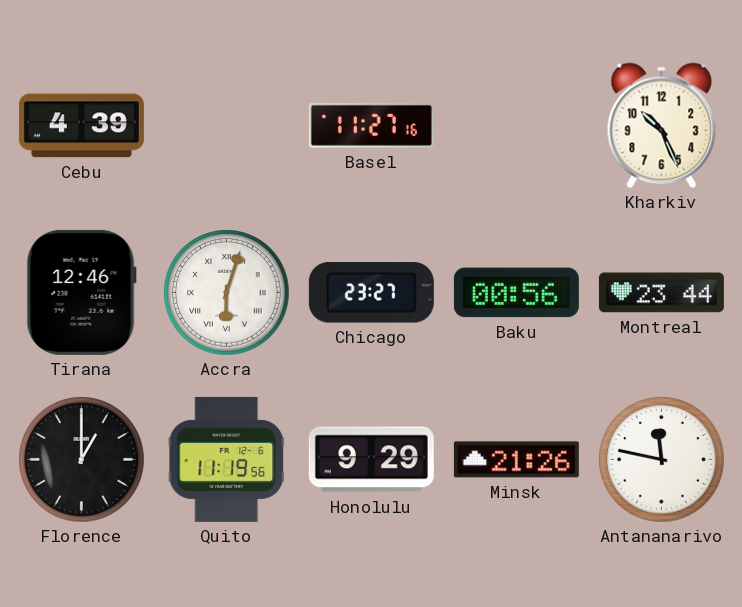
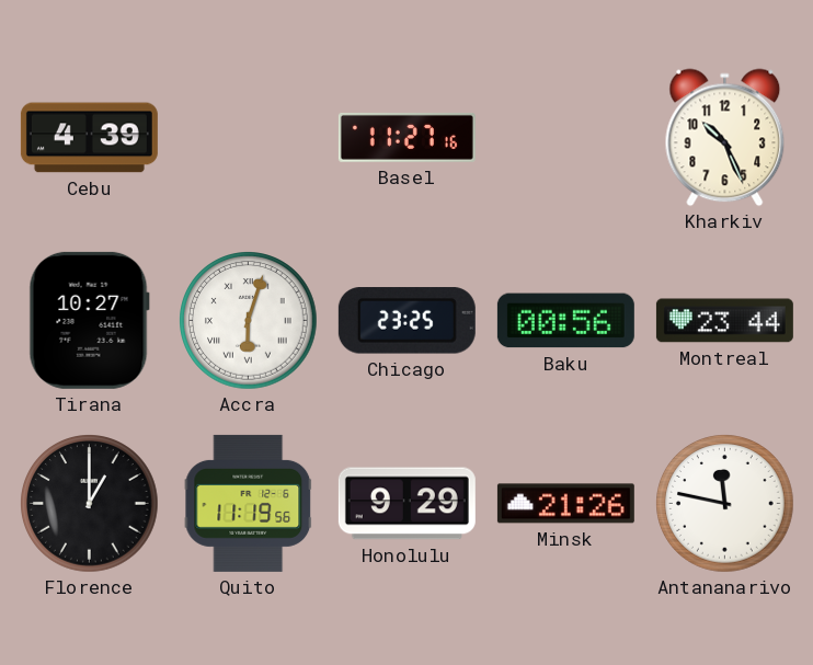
Tirana: 12:46 -> 10:27 (89, 320)
Chicago: 23:27 -> 23:25 (406, 321)
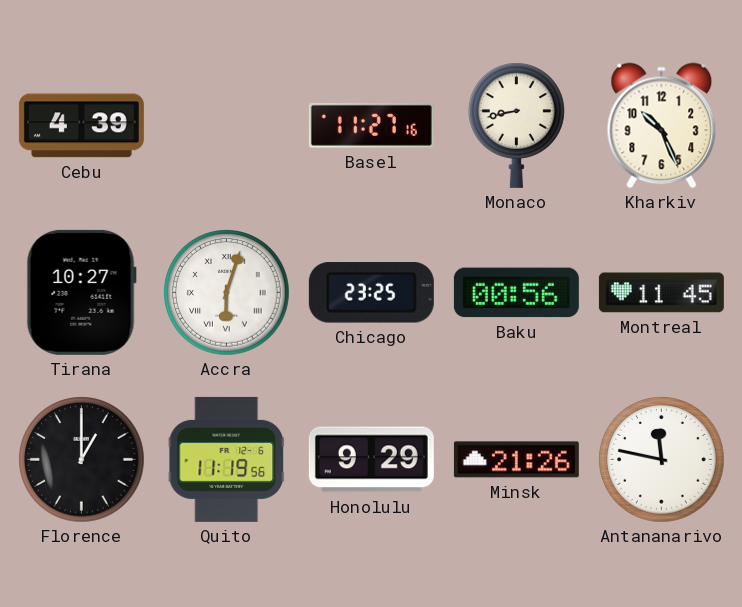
Monaco: none -> 8:43 (516, 125)
Montreal: 23:44 -> 11:45 (661, 293)
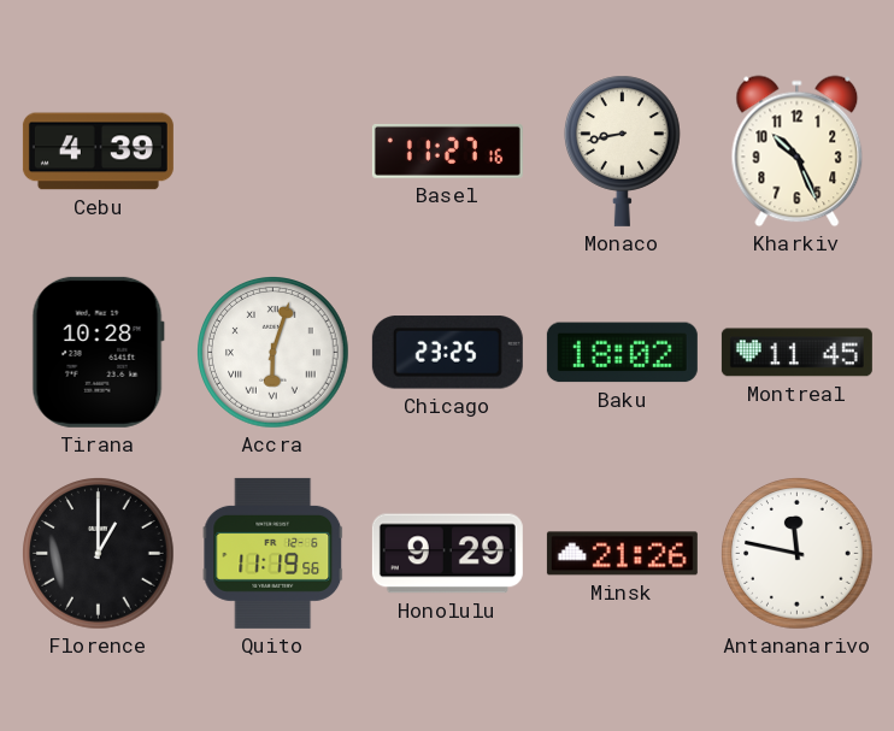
Tirana: 10:27 -> 10:28 (98, 352)
Baku: 00:56 -> 18:02 (622, 353)
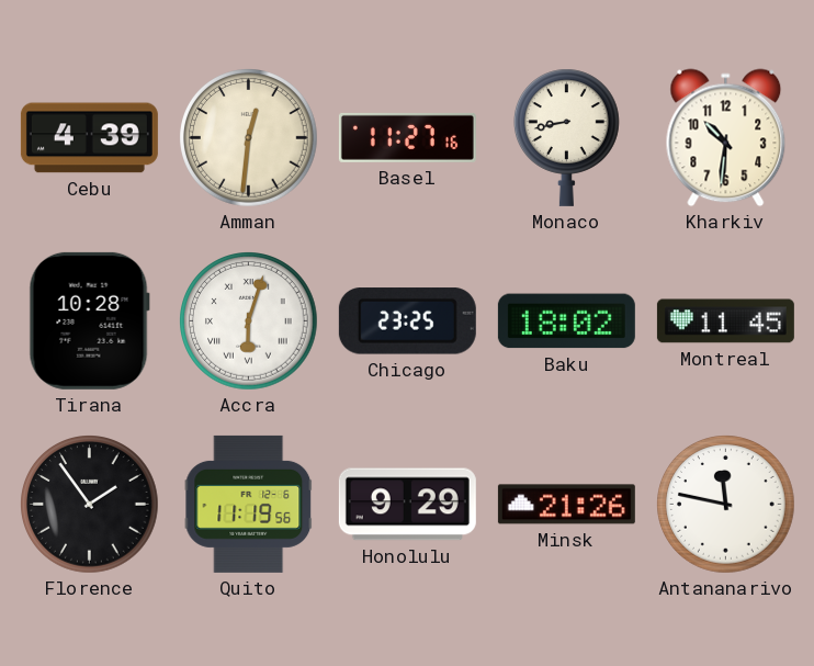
Amman: none -> 12:31 (249, 138)
Kharkiv: 10:26 -> 10:31 (726, 138)
Florence: 1:00 -> 1:54 (90, 505)
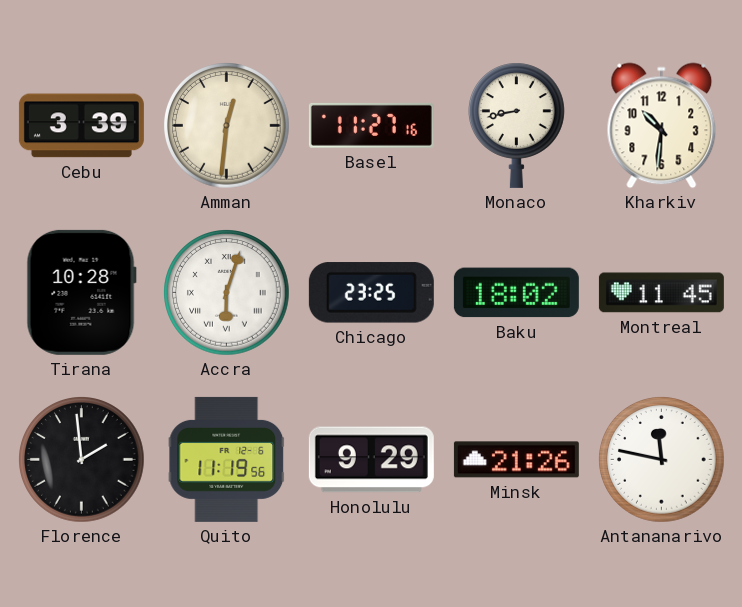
Cebu: 4:39 -> 3:39 (81, 126)
Florence: 1:54 -> 1:59 (82, 460)
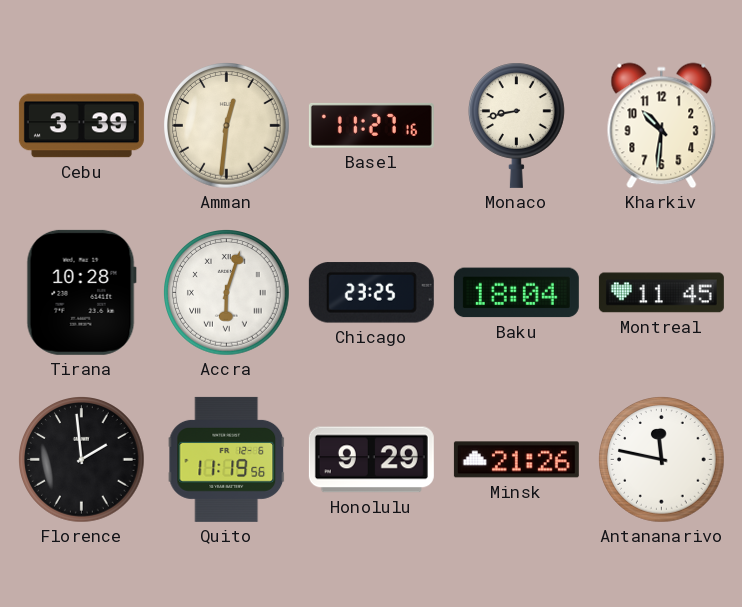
Baku: 18:02 -> 18:04 (516, 293)
